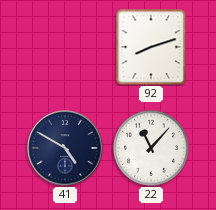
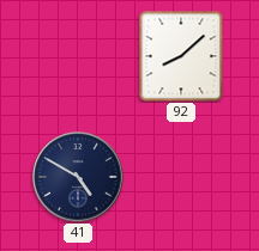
92: 8:12 -> 8:08 (181, 56)
22: 11:07 -> none (151, 148)
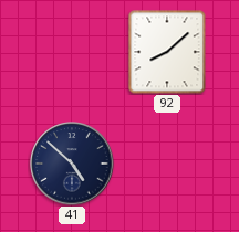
41: 4:50 -> 4:52 (72, 164)
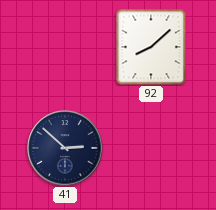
41: 4:52 -> 2:52 (65, 148)
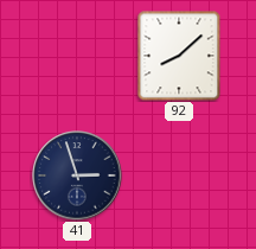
41: 2:52 -> 2:57 (77, 175)
